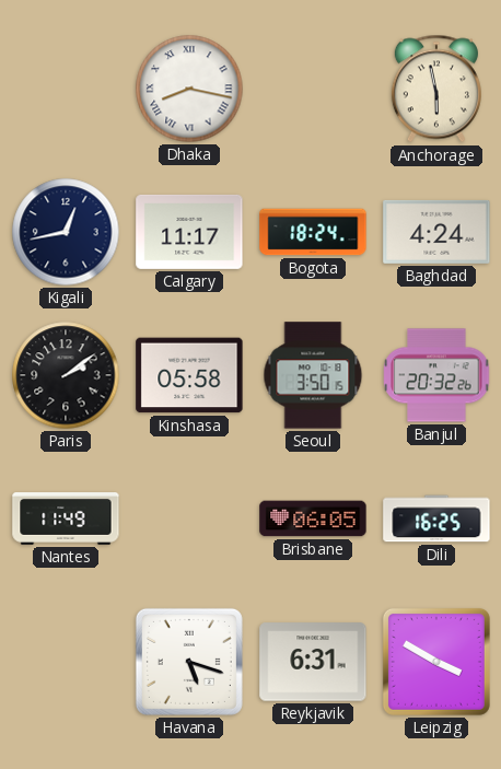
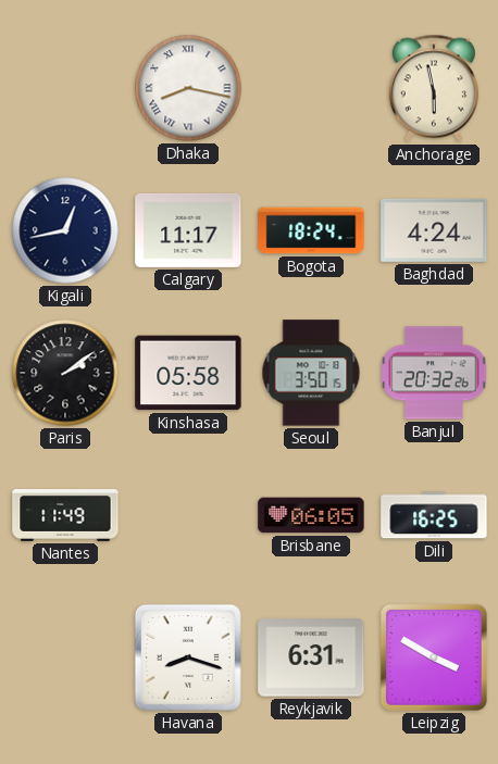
Havana: 5:18 -> 8:18 (188, 657)
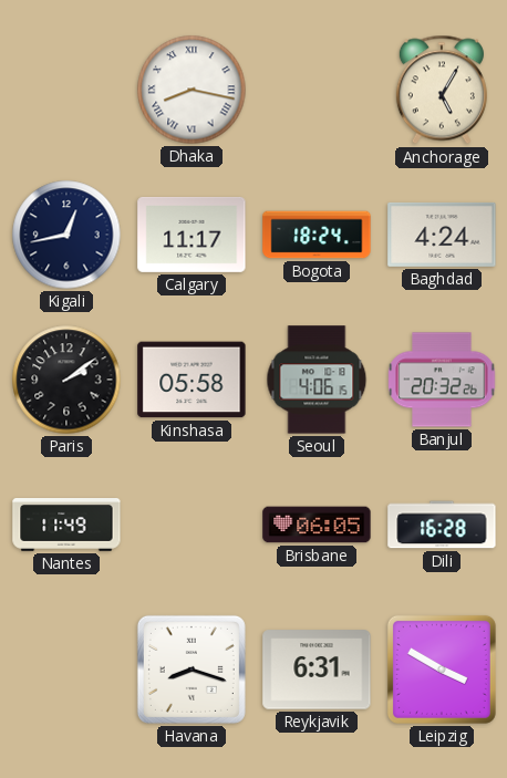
Anchorage: 5:58 -> 5:05 (442, 90)
Seoul: 3:50 -> 4:06 (317, 380)
Dili: 16:25 -> 16:28 (442, 525)
